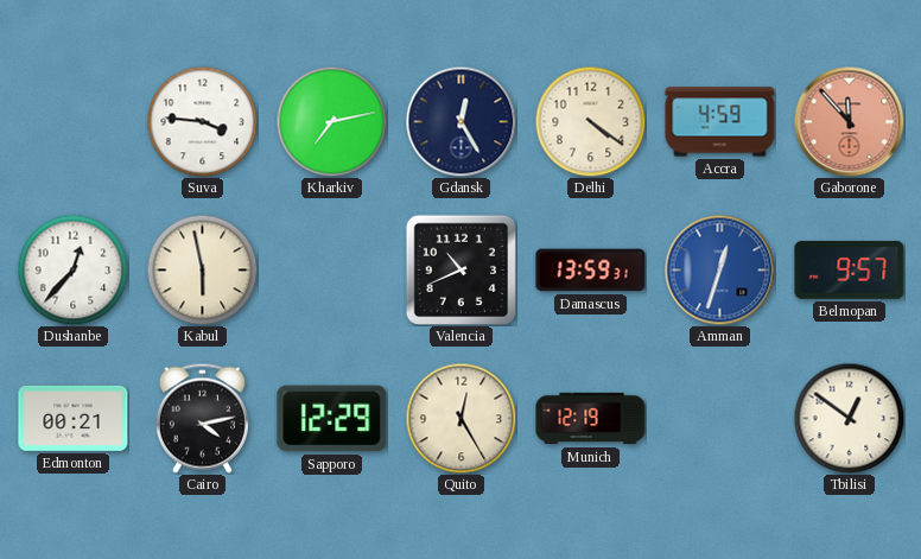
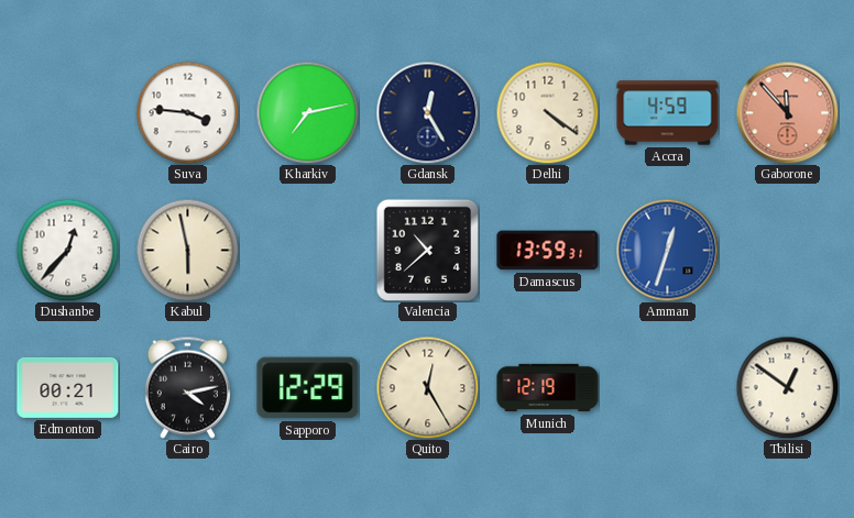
Valencia: 10:41 -> 10:38 (427, 250)
Belmopan: 9:57 -> none (850, 269)
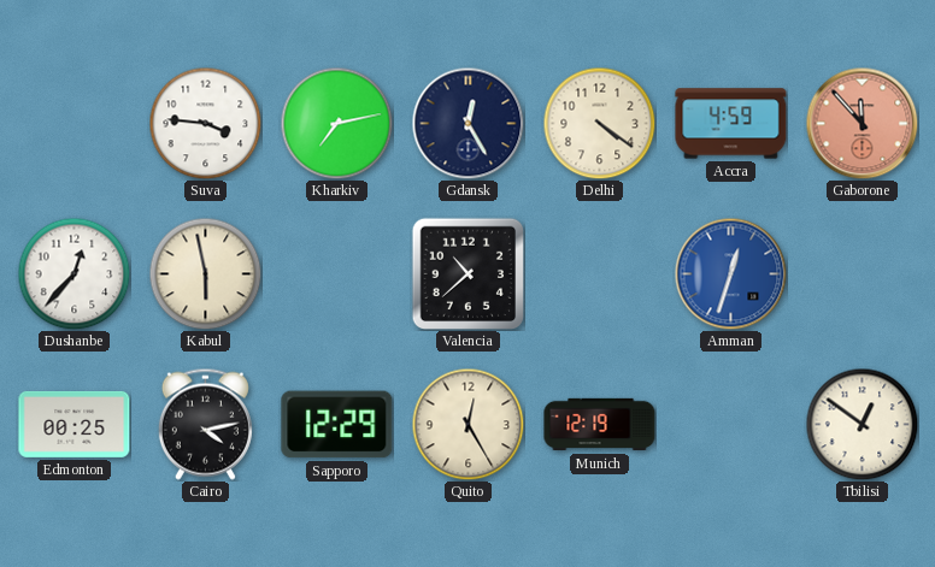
Damascus: 13:59 -> none (548, 251)
Edmonton: 00:21 -> 00:25 (75, 424)
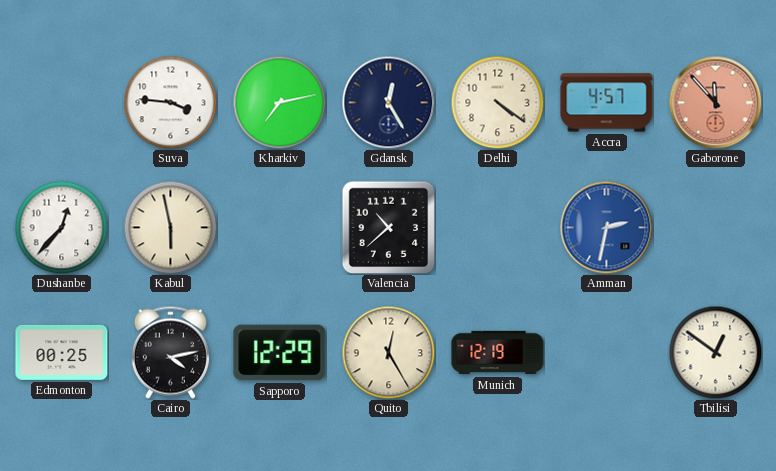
Accra: 4:59 -> 4:57 (607, 103)
Amman: 12:33 -> 2:32 (606, 227)
